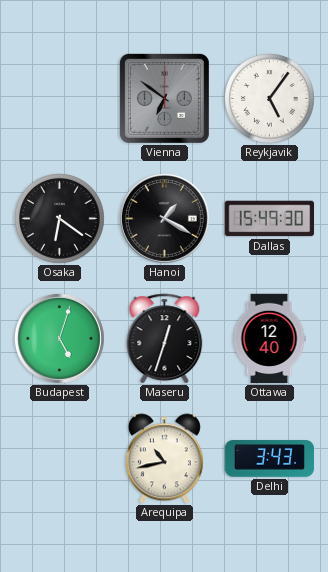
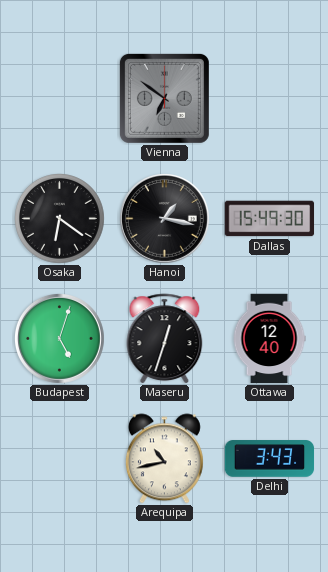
Reykjavik: 5:06 -> none (270, 99)
Hanoi: 1:20 -> 1:17 (165, 219)
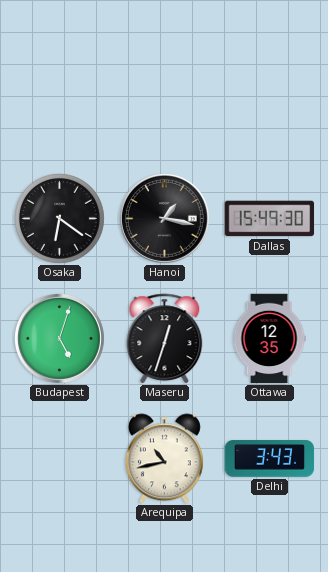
Vienna: 6:51 -> none (164, 98)
Ottawa: 12:40 -> 12:35 (269, 339)
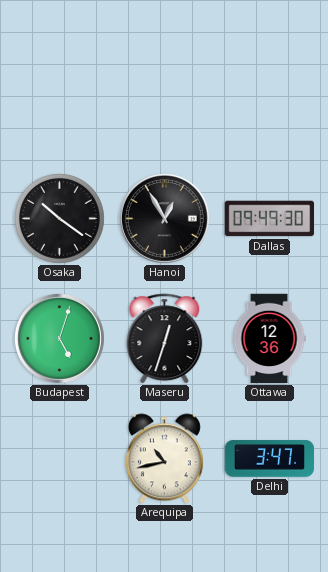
Osaka: 6:21 -> 10:21 (60, 219)
Hanoi: 1:17 -> 12:55 (165, 219)
Dallas: 15:49 -> 09:49 (270, 219)
Ottawa: 12:35 -> 12:36 (269, 339)
Delhi: 3:43 -> 3:47 (270, 459)
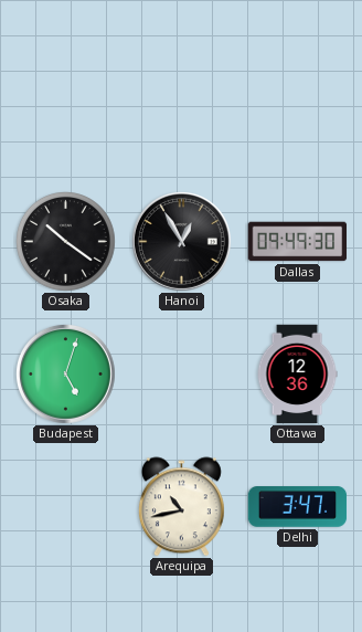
Maseru: 12:33 -> none (165, 339)
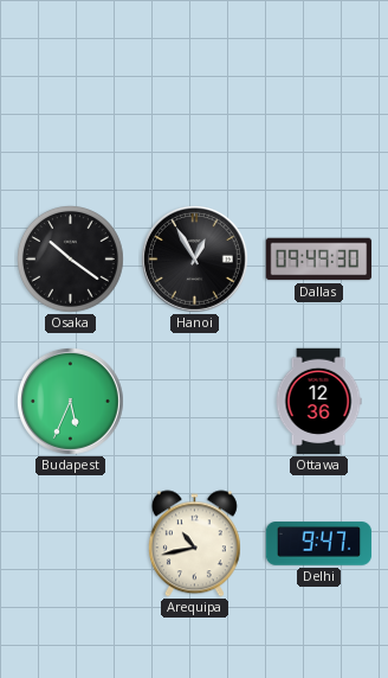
Budapest: 5:03 -> 5:34 (71, 402)
Delhi: 3:47 -> 9:47 (319, 544)
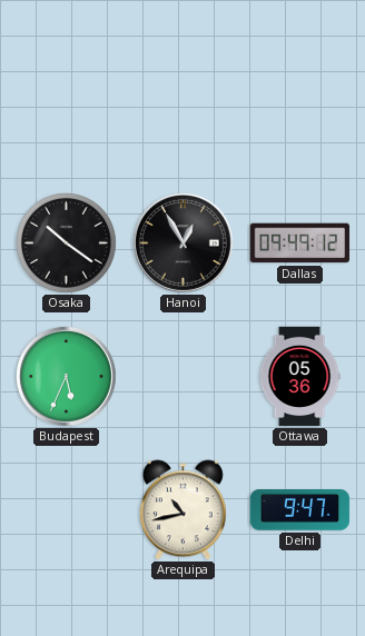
Dallas: 09:49:30 -> 09:49:12 (300, 244)
Ottawa: 12:36 -> 05:36 (299, 377)
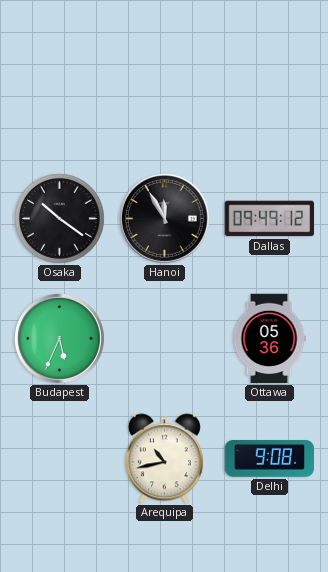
Hanoi: 12:55 -> 11:55 (165, 219)
Delhi: 9:47 -> 9:08 (270, 459)
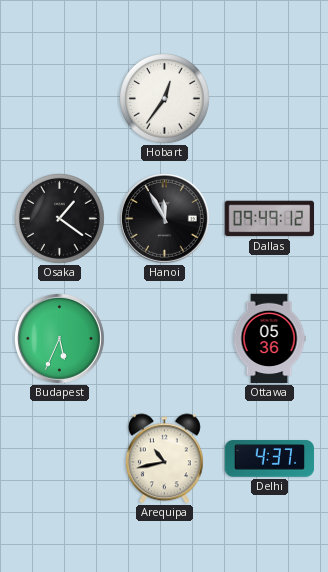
Hobart: none -> 12:36 (165, 99)
Osaka: 10:21 -> 1:21 (60, 219)
Delhi: 9:08 -> 4:37 (270, 459)
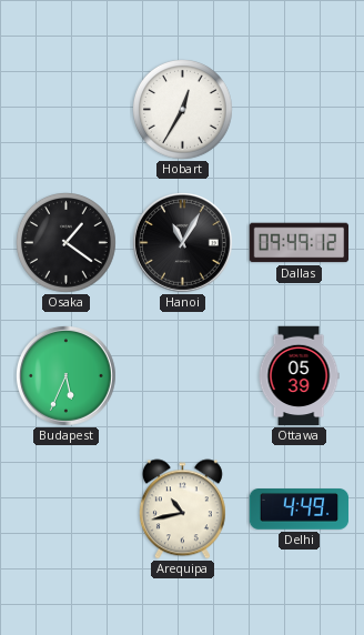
Hobart: 12:36 -> 12:35 (183, 110)
Hanoi: 11:55 -> 11:05 (183, 243)
Ottawa: 05:36 -> 05:39 (299, 376)
Delhi: 4:37 -> 4:49 (300, 510)
